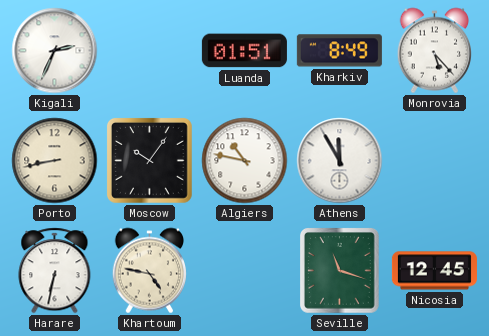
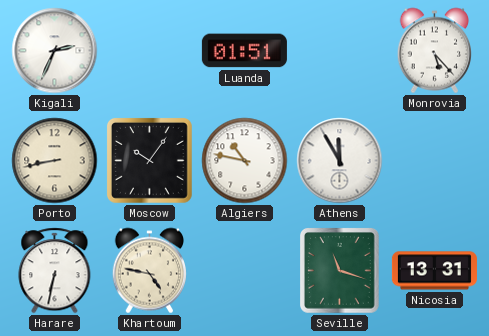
Kharkiv: 8:49 -> none (339, 51)
Nicosia: 12:45 -> 13:31 (434, 271)
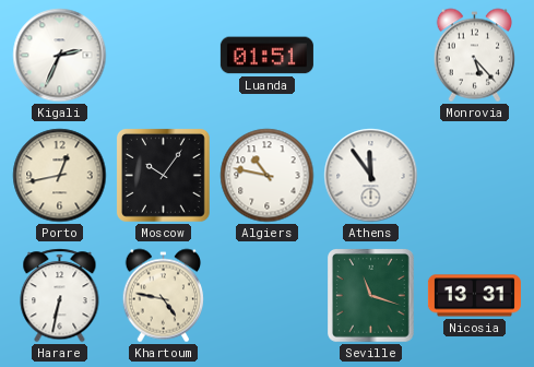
Porto: 8:43 -> 12:43 (60, 176)
Athens: 11:55 -> 11:54 (371, 176)
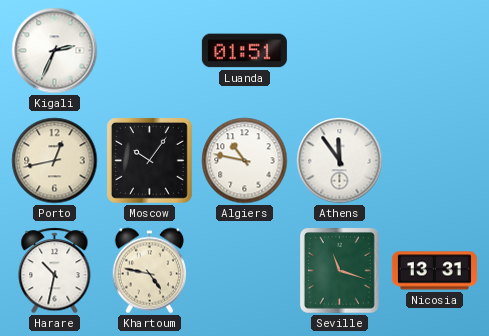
Monrovia: 5:23 -> none (474, 56)
Harare: 6:32 -> 10:32 (55, 271)
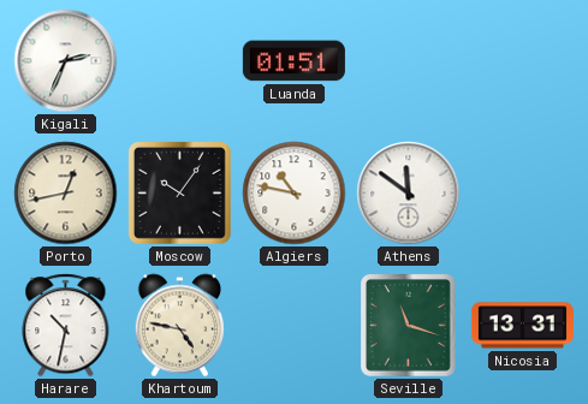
Athens: 11:54 -> 11:51 (409, 194)
